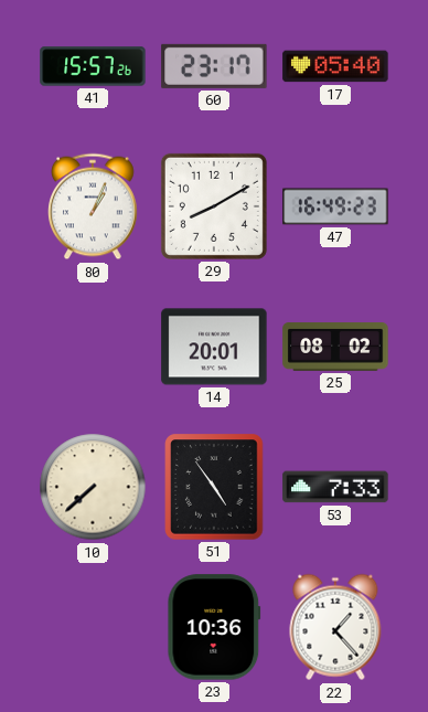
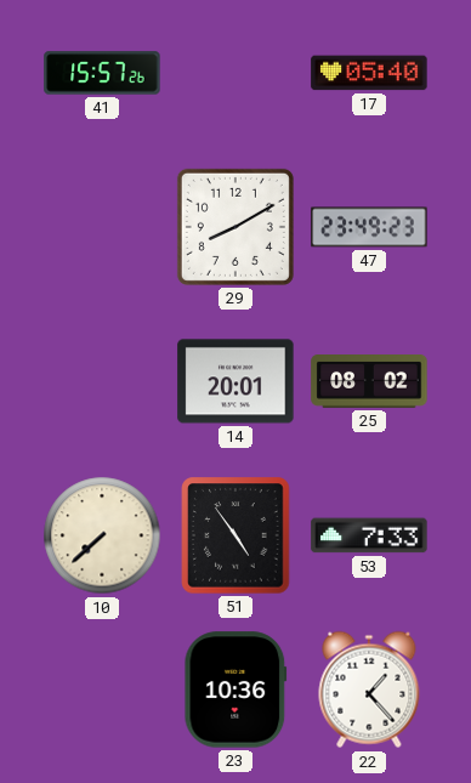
60: 23:17 -> none (214, 66)
80: 1:04 -> none (94, 206)
47: 16:49 -> 23:49 (369, 227)
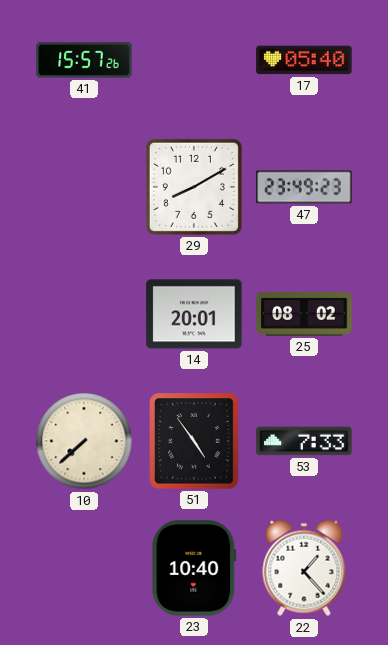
23: 10:36 -> 10:40 (194, 568)
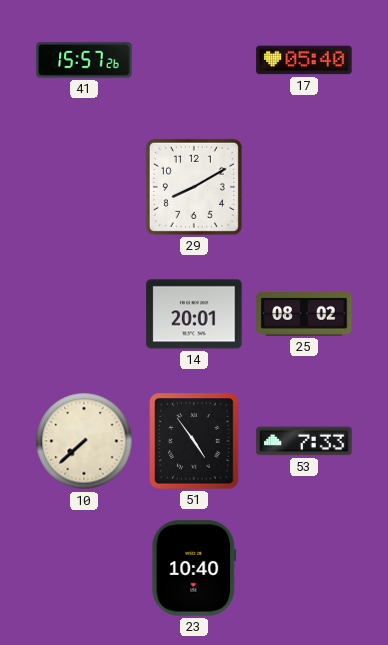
47: 23:49 -> none (304, 187)
22: 1:23 -> none (304, 568)
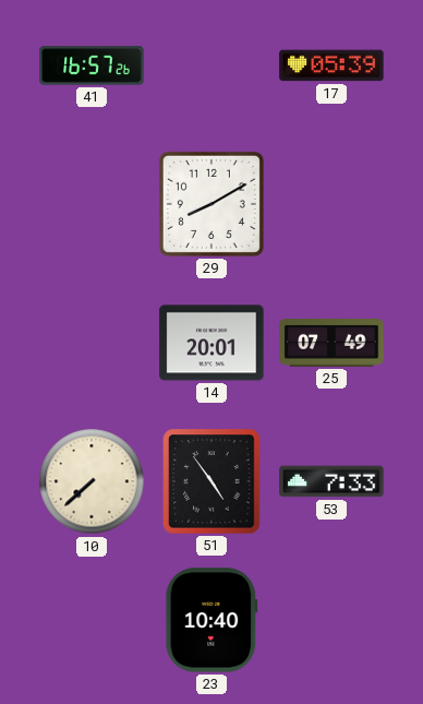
41: 15:57 -> 16:57 (92, 65)
17: 05:40 -> 05:39 (331, 65)
25: 08:02 -> 07:49 (331, 344)
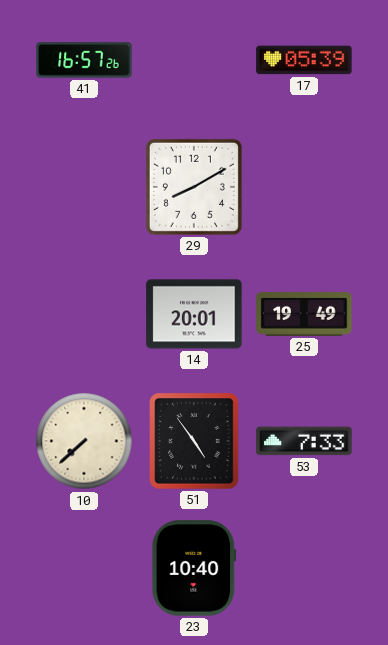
25: 07:49 -> 19:49 (304, 315)
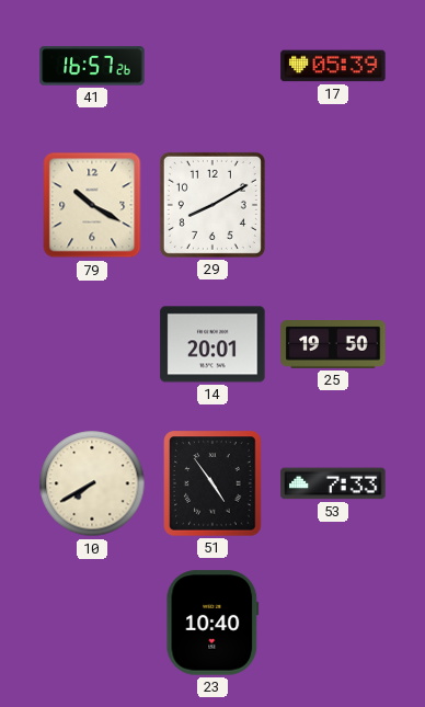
79: none -> 10:20 (92, 205)
25: 19:49 -> 19:50 (333, 345)
10: 7:38 -> 7:40 (92, 483)
